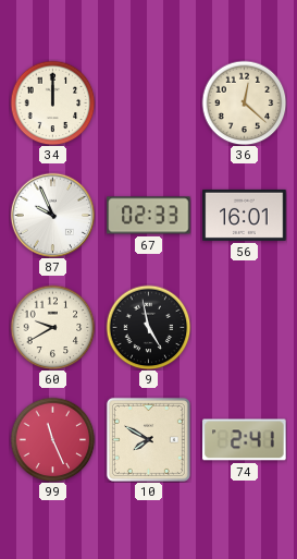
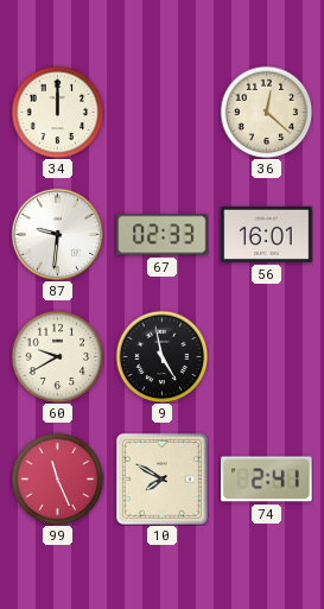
87: 9:56 -> 9:31 (57, 234)
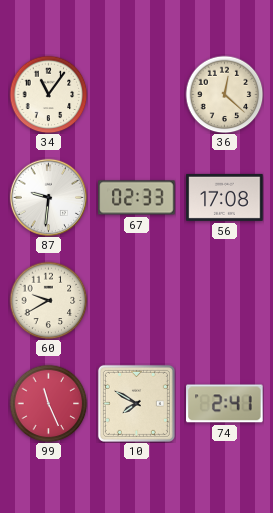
34: 12:00 -> 11:06 (48, 94)
56: 16:01 -> 17:08 (225, 197)
9: 4:58 -> none (161, 356)
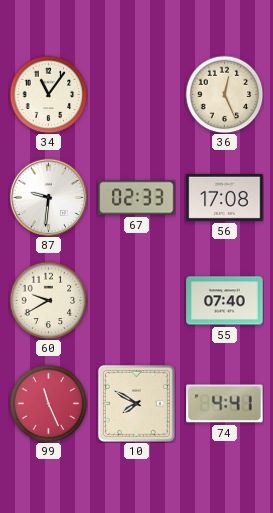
36: 12:22 -> 12:26 (224, 94)
55: none -> 07:40 (225, 301)
74: 2:41 -> 4:41 (225, 404)
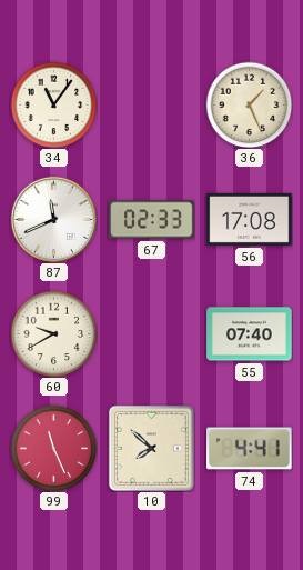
36: 12:26 -> 1:26 (249, 104)
87: 9:31 -> 11:41 (53, 219)
10: 7:50 -> 7:52 (151, 448)
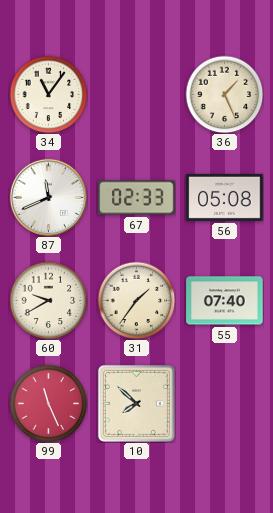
56: 17:08 -> 05:08 (225, 197)
31: none -> 1:36 (136, 300)
74: 4:41 -> none (250, 449)
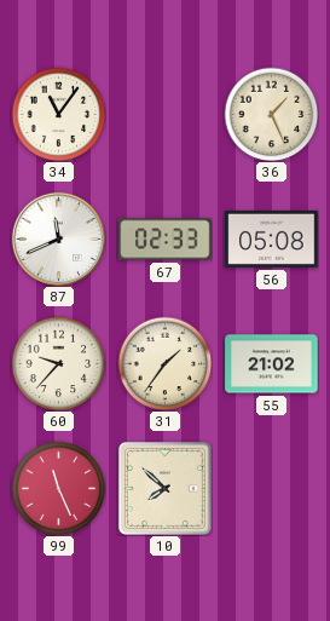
60: 9:40 -> 9:37 (58, 363)
55: 07:40 -> 21:02 (272, 364)
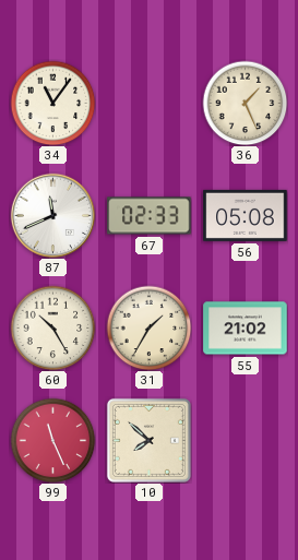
60: 9:37 -> 10:25 (52, 327)
31: 1:36 -> 1:35 (148, 327)
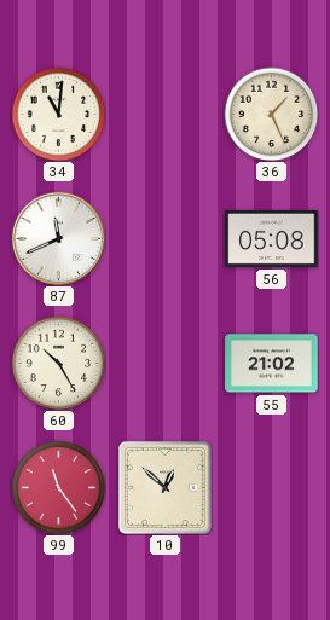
34: 11:06 -> 11:01 (58, 114)
67: 02:33 -> none (150, 216)
31: 1:35 -> none (148, 327)
99: 11:26 -> 11:24 (58, 487)
10: 7:52 -> 12:52 (164, 487)
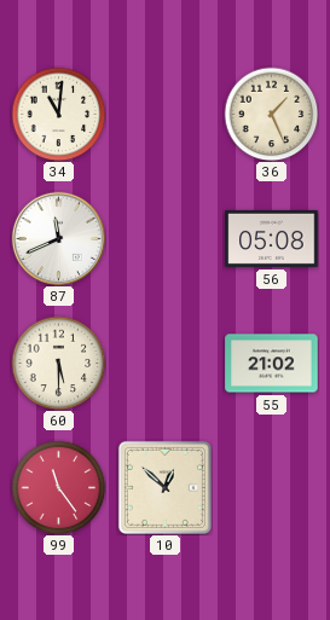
60: 10:25 -> 5:30 (58, 363)
